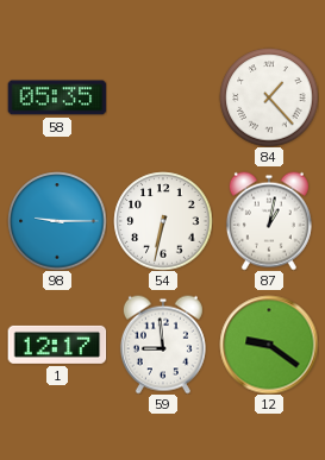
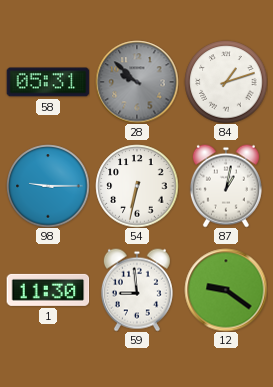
58: 05:35 -> 05:31 (48, 82)
28: none -> 9:52 (137, 82)
84: 1:23 -> 1:12 (226, 82)
1: 12:17 -> 11:30 (48, 290)
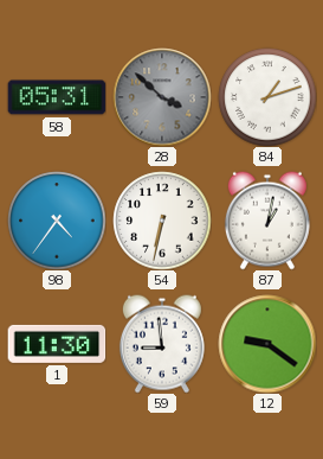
28: 9:52 -> 3:52 (162, 97)
98: 9:15 -> 4:36 (57, 221)
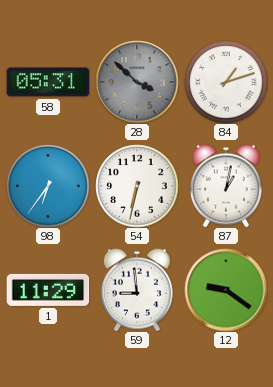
98: 4:36 -> 6:36 (48, 186)
1: 11:30 -> 11:29 (48, 290)
